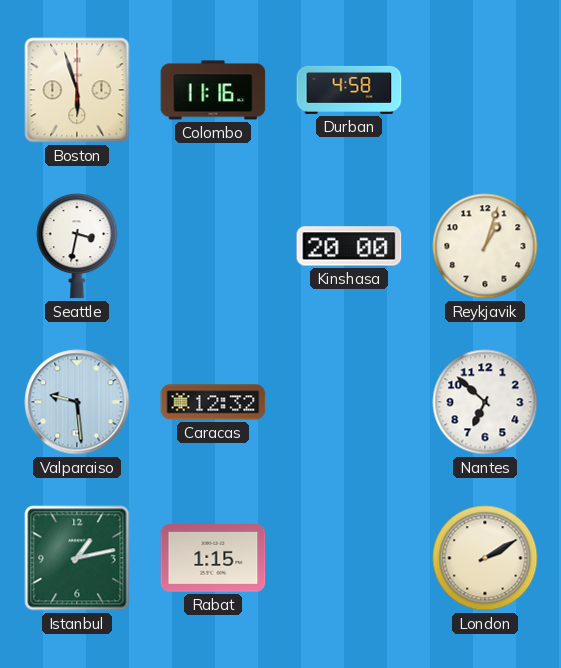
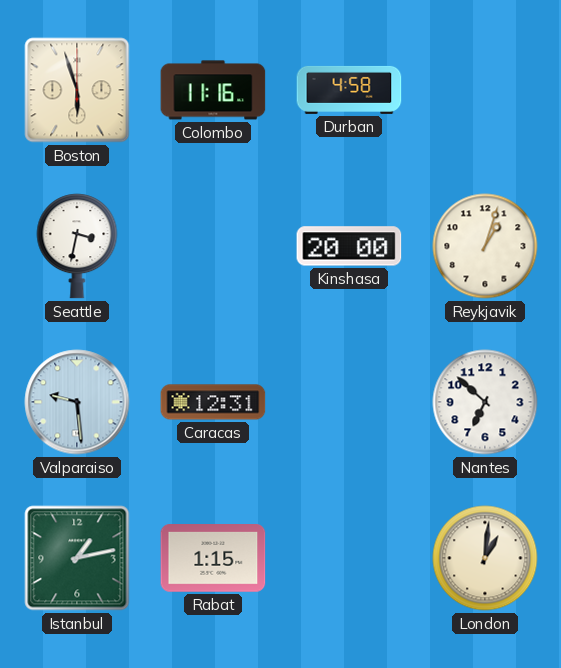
Caracas: 12:32 -> 12:31 (213, 402)
London: 2:10 -> 1:01 (485, 558)
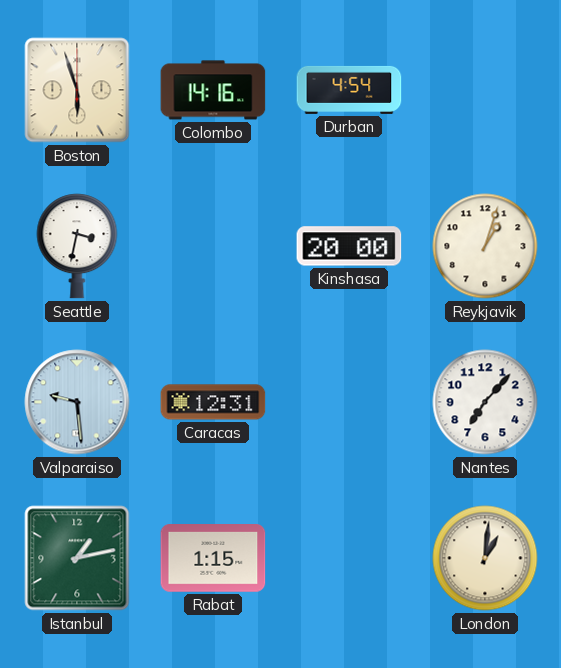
Colombo: 11:16 -> 14:16 (213, 90)
Durban: 4:58 -> 4:54 (349, 90)
Nantes: 6:52 -> 7:07 (485, 402)
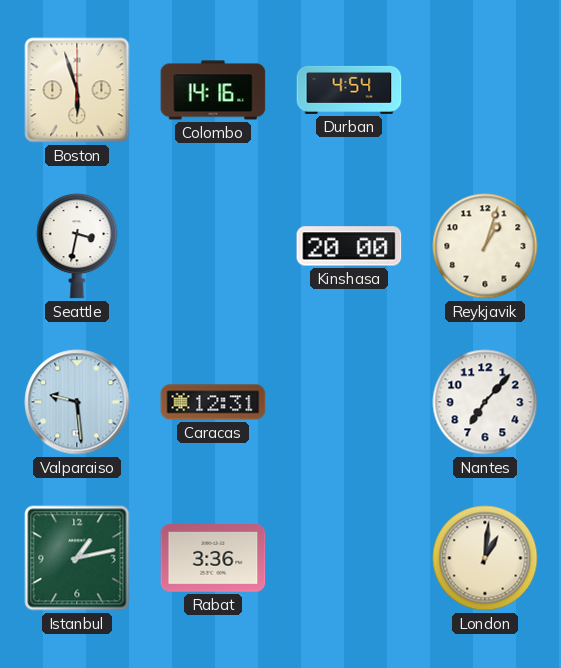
Rabat: 1:15 -> 3:36 (213, 559)
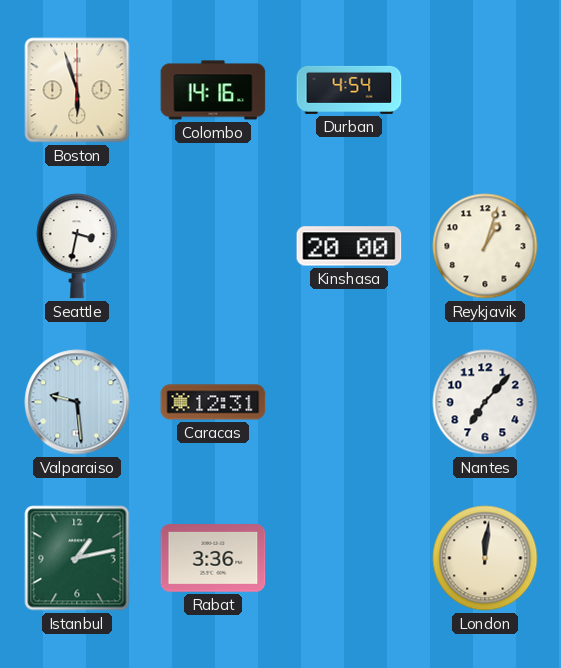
London: 1:01 -> 12:01 (485, 558)
